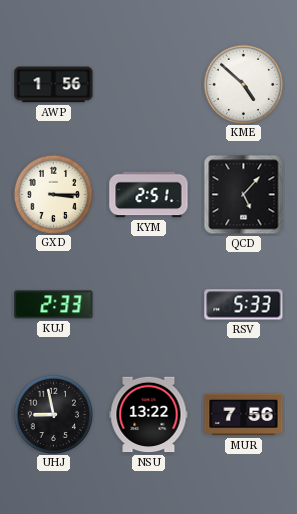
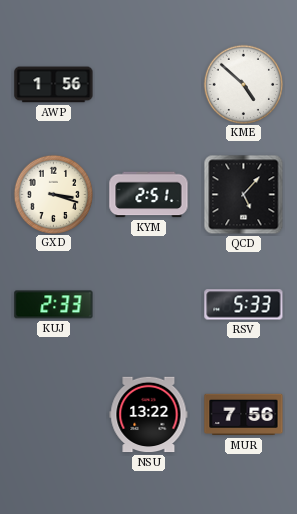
GXD: 3:15 -> 3:18 (53, 194)
UHJ: 8:58 -> none (53, 414)
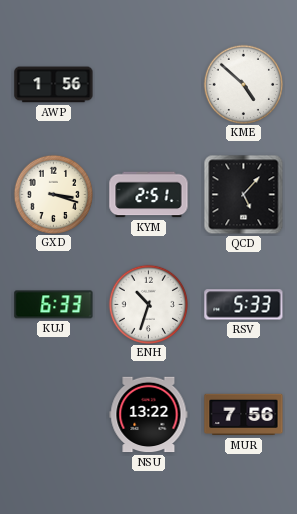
KUJ: 2:33 -> 6:33 (54, 305)
ENH: none -> 10:33 (148, 304)
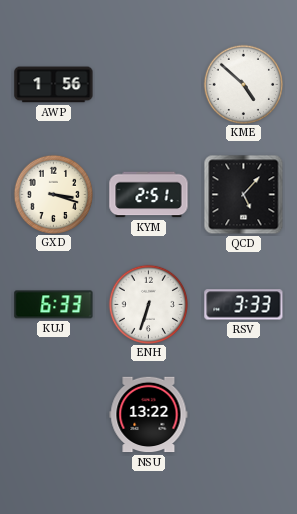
ENH: 10:33 -> 6:33 (148, 304)
RSV: 5:33 -> 3:33 (244, 305)
MUR: 7:56 -> none (244, 415)
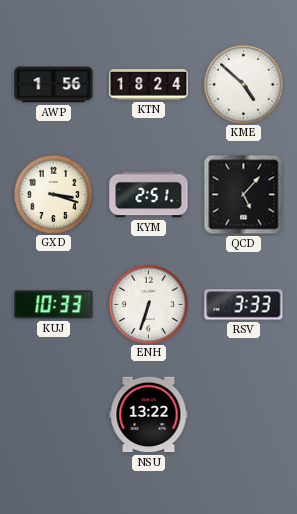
KTN: none -> 18:24 (149, 85)
KUJ: 6:33 -> 10:33 (54, 305)
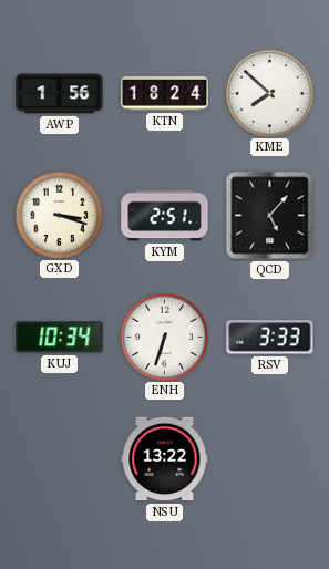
KME: 4:52 -> 7:52 (269, 93)
KUJ: 10:33 -> 10:34 (60, 338)
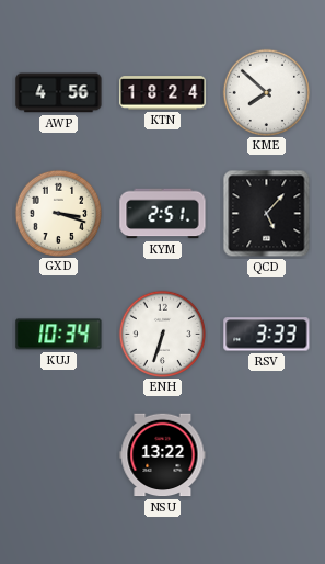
AWP: 1:56 -> 4:56 (59, 93)
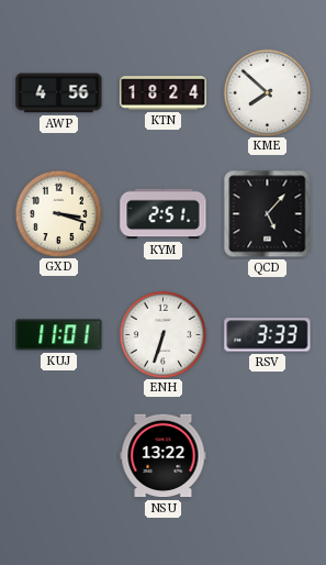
KUJ: 10:34 -> 11:01 (59, 335)
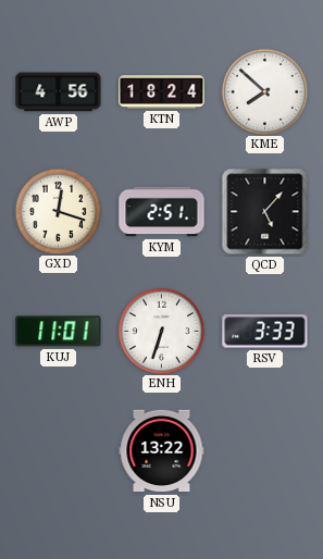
GXD: 3:18 -> 12:18 (58, 211)
